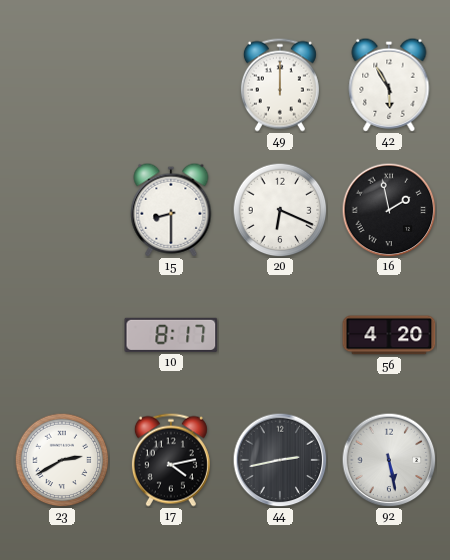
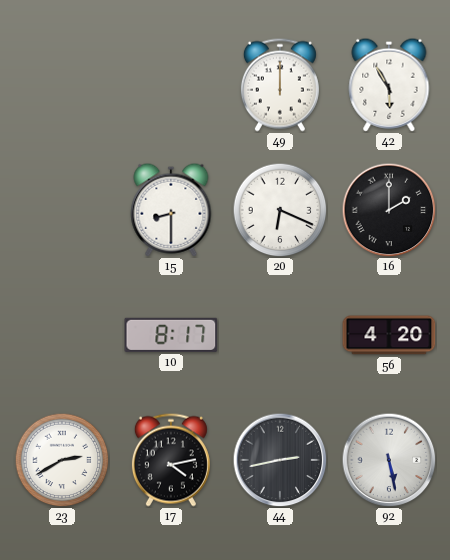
16: 1:58 -> 2:00 (389, 210)
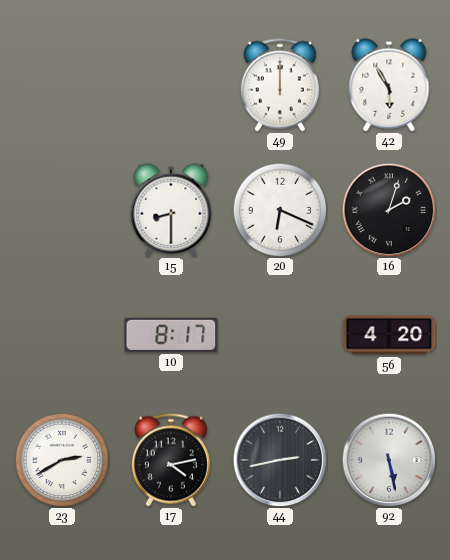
16: 2:00 -> 2:03 (389, 210)
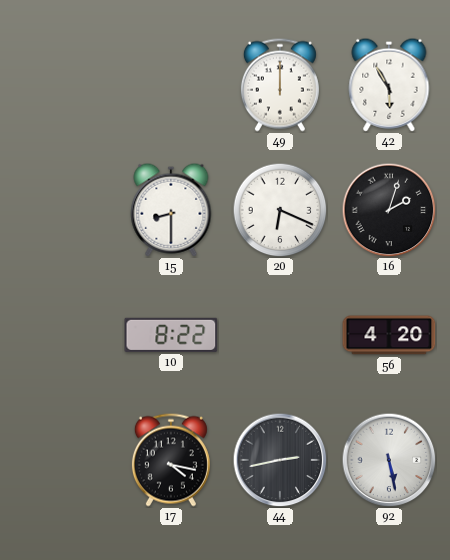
10: 8:17 -> 8:22 (171, 335)
23: 2:40 -> none (62, 460)
17: 4:13 -> 4:17 (171, 460)
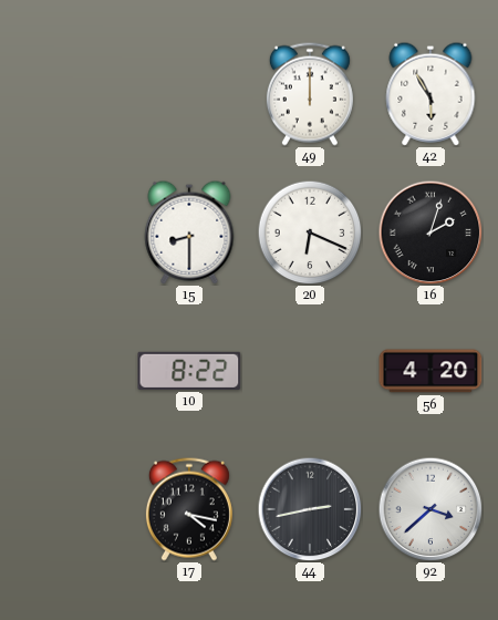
92: 5:28 -> 3:38 (430, 509)
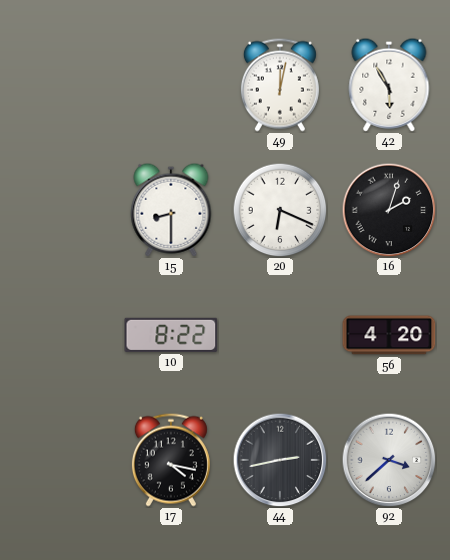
49: 12:00 -> 12:02 (280, 85)
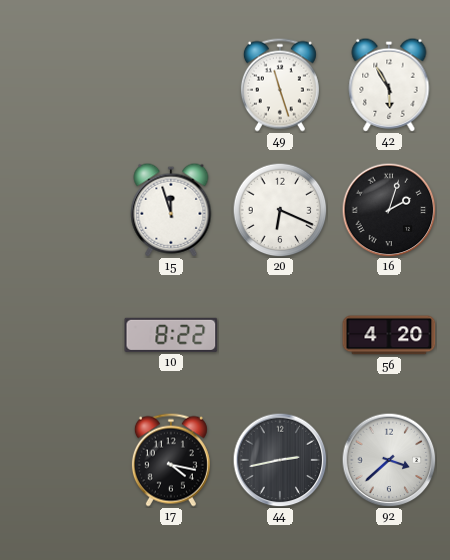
49: 12:02 -> 11:27 (280, 85)
15: 8:30 -> 11:57 (171, 210)
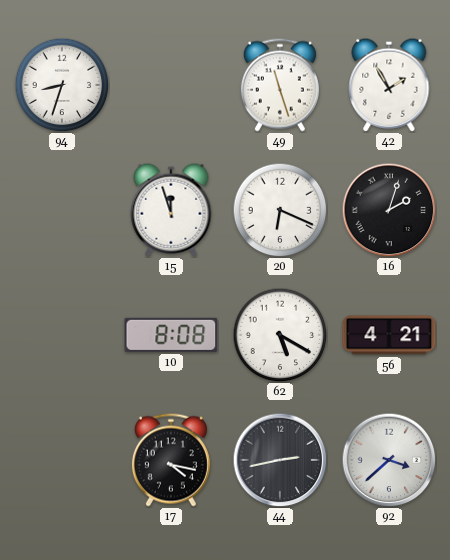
94: none -> 8:33 (62, 85)
42: 5:55 -> 1:55 (389, 85)
10: 8:22 -> 8:08 (171, 335)
62: none -> 5:20 (280, 335)
56: 4:20 -> 4:21 (389, 335)
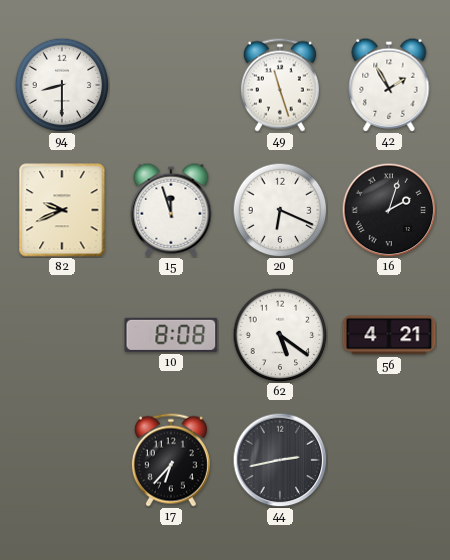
94: 8:33 -> 8:30 (62, 85)
82: none -> 9:41 (62, 210)
62: 5:20 -> 5:21 (280, 335)
17: 4:17 -> 6:37 (171, 460)
92: 3:38 -> none (389, 460)
